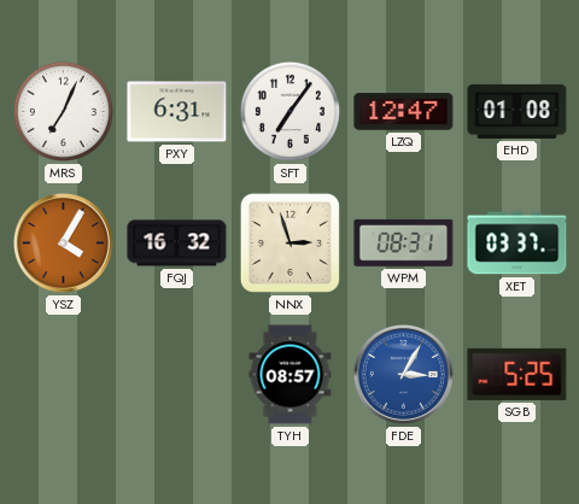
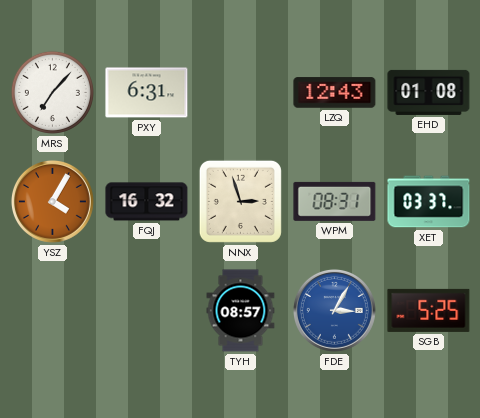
MRS: 7:04 -> 7:07 (52, 92)
SFT: 7:06 -> none (289, 111)
LZQ: 12:47 -> 12:43 (335, 93)
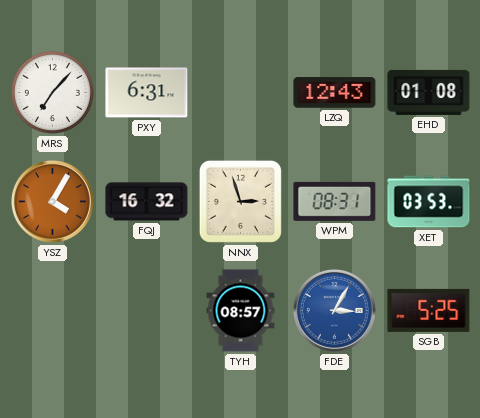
XET: 03:37 -> 03:53 (429, 202)
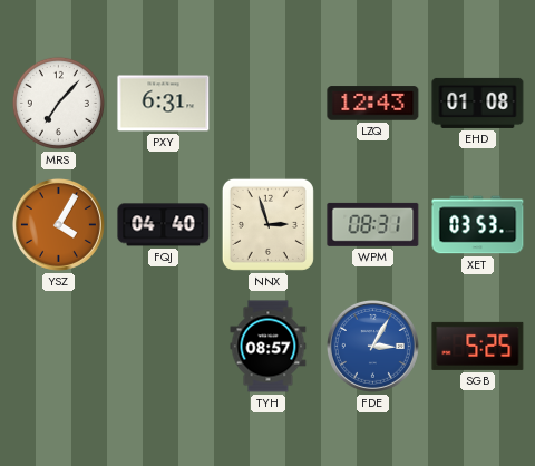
FQJ: 16:32 -> 04:40 (164, 225)
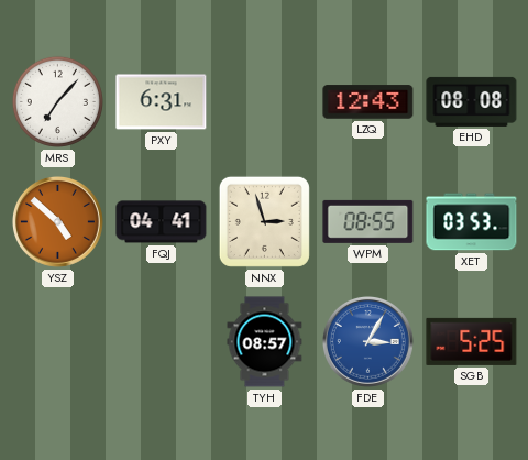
EHD: 01:08 -> 08:08 (472, 101)
YSZ: 4:05 -> 4:52 (57, 221)
FQJ: 04:40 -> 04:41 (162, 222)
WPM: 08:31 -> 08:55 (369, 221)
